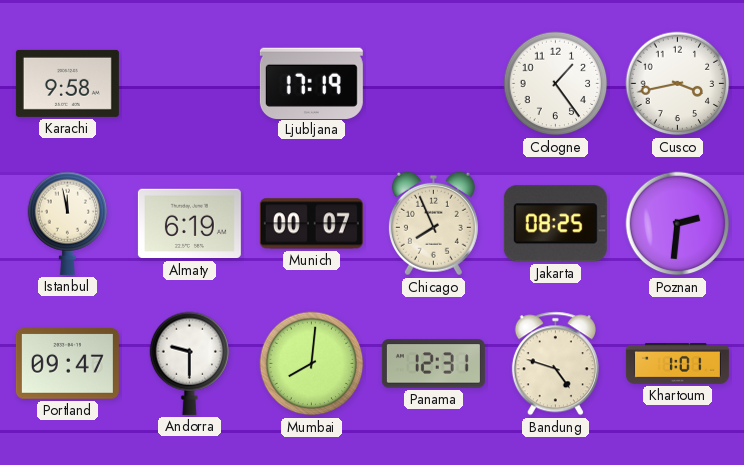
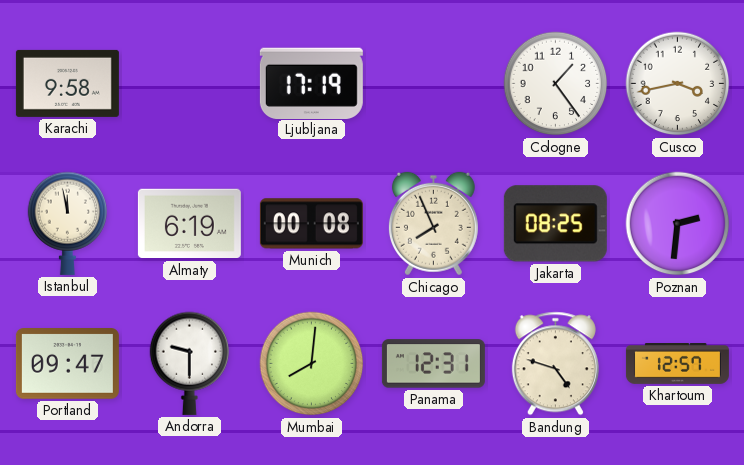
Munich: 00:07 -> 00:08 (311, 224)
Khartoum: 1:01 -> 12:57 (677, 364)
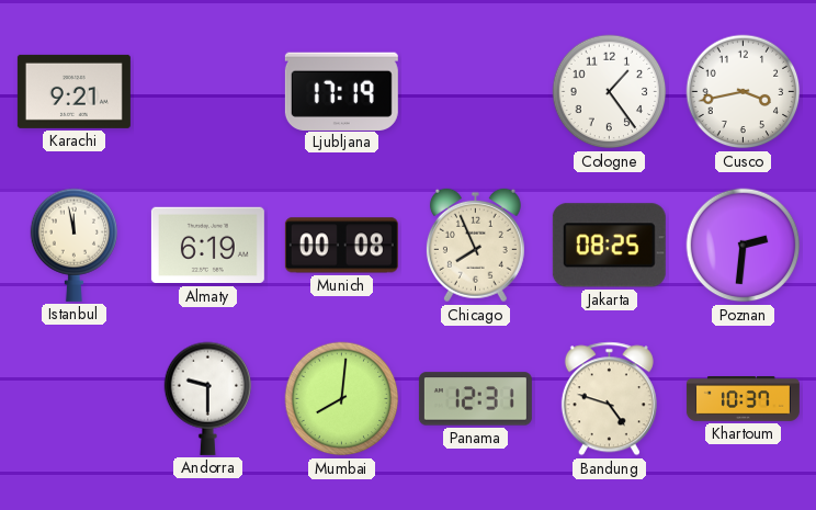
Karachi: 9:58 -> 9:21 (73, 91)
Portland: 09:47 -> none (67, 364)
Khartoum: 12:57 -> 10:37 (743, 399)
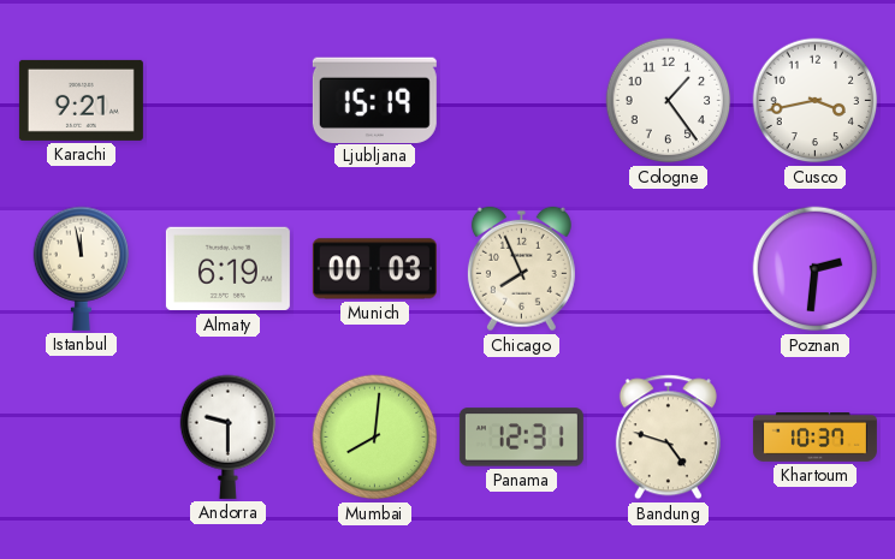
Ljubljana: 17:19 -> 15:19 (374, 100)
Munich: 00:08 -> 00:03 (374, 269)
Jakarta: 08:25 -> none (609, 246)
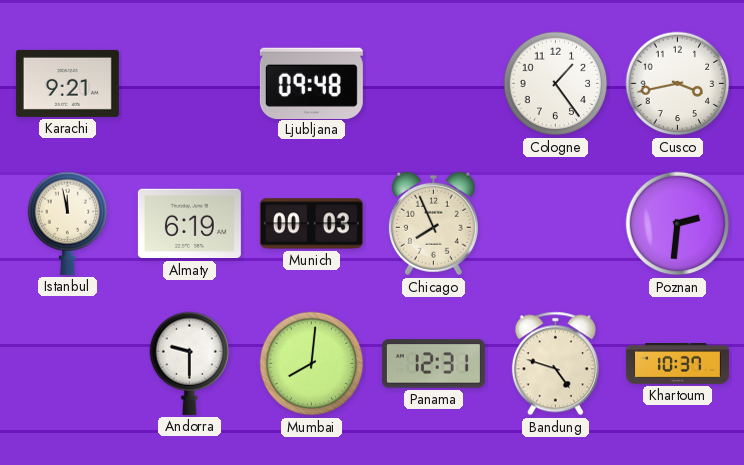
Ljubljana: 15:19 -> 09:48 (311, 83)
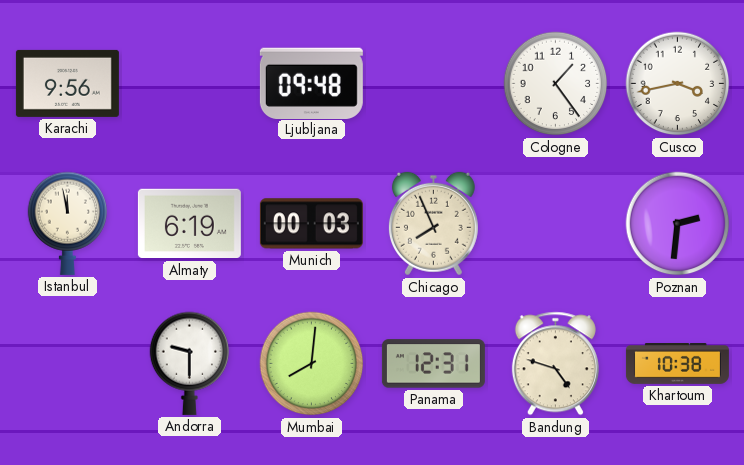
Karachi: 9:21 -> 9:56 (67, 83)
Khartoum: 10:37 -> 10:38 (677, 364)
